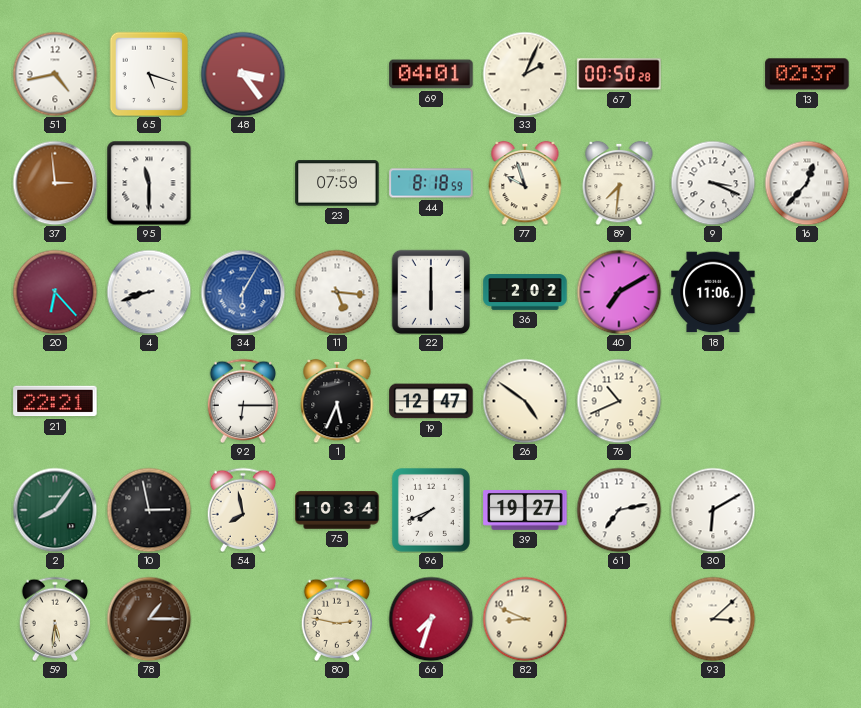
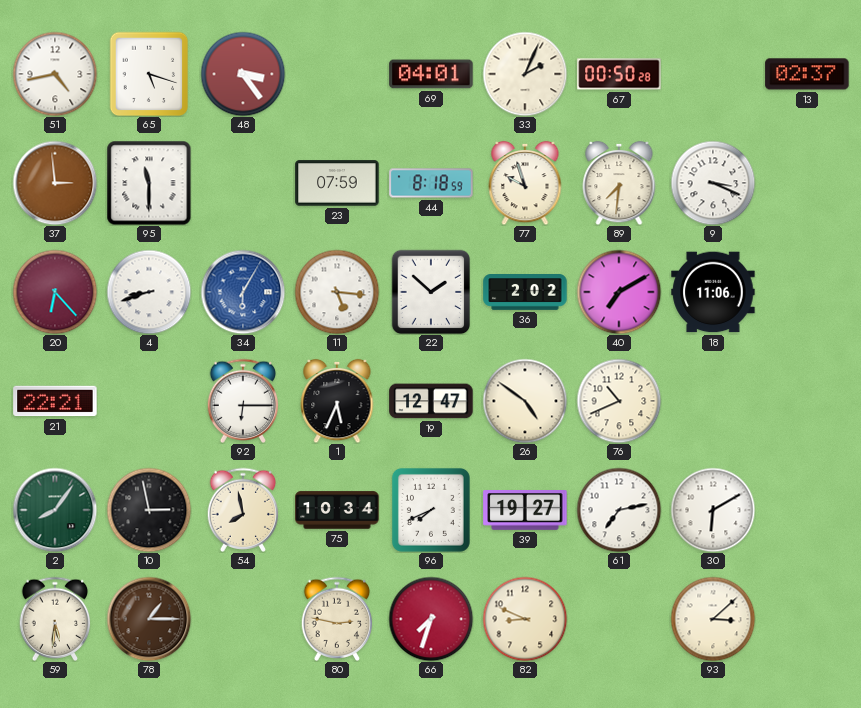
16: 12:37 -> none (807, 183)
22: 6:00 -> 1:52 (431, 292)
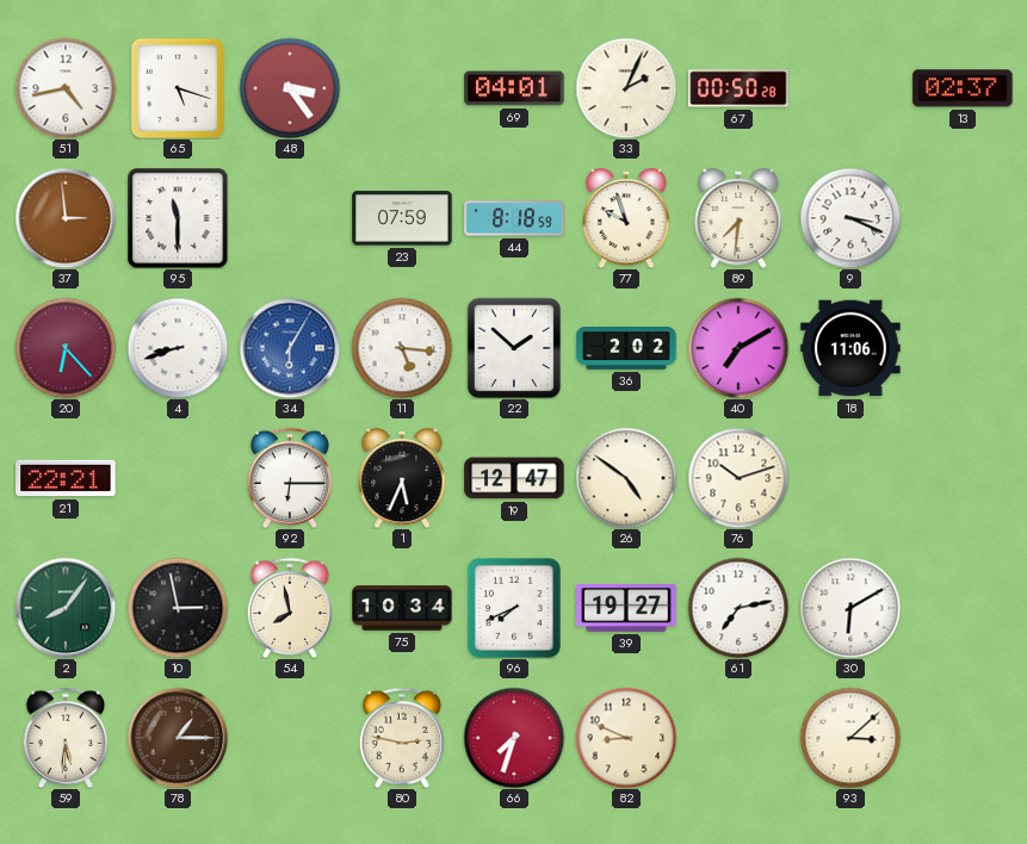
76: 10:41 -> 10:12 (738, 478)
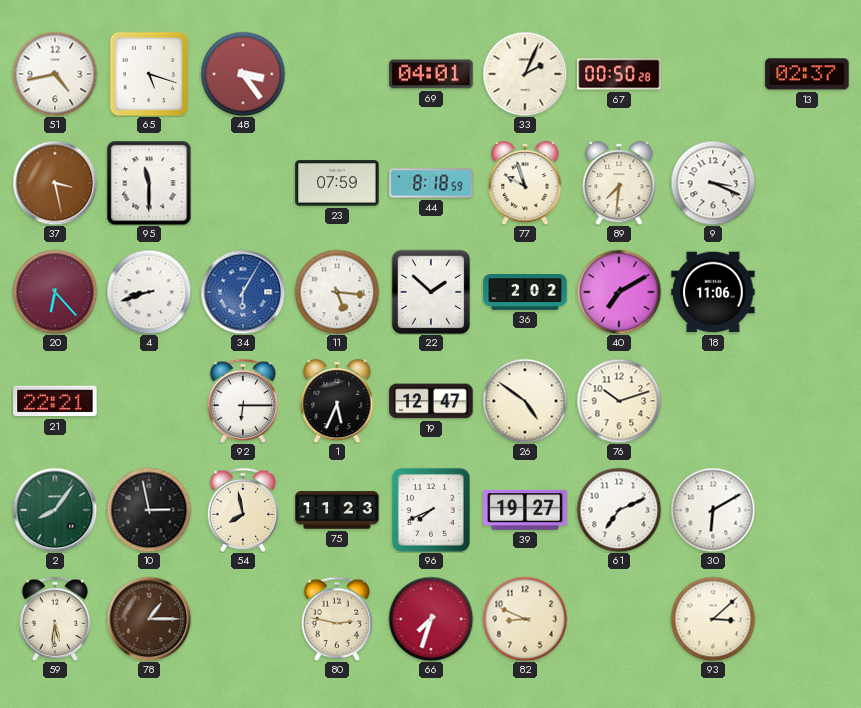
37: 2:59 -> 3:28 (55, 183)
75: 10:34 -> 11:23 (337, 510)
61: 7:13 -> 7:11 (619, 510)
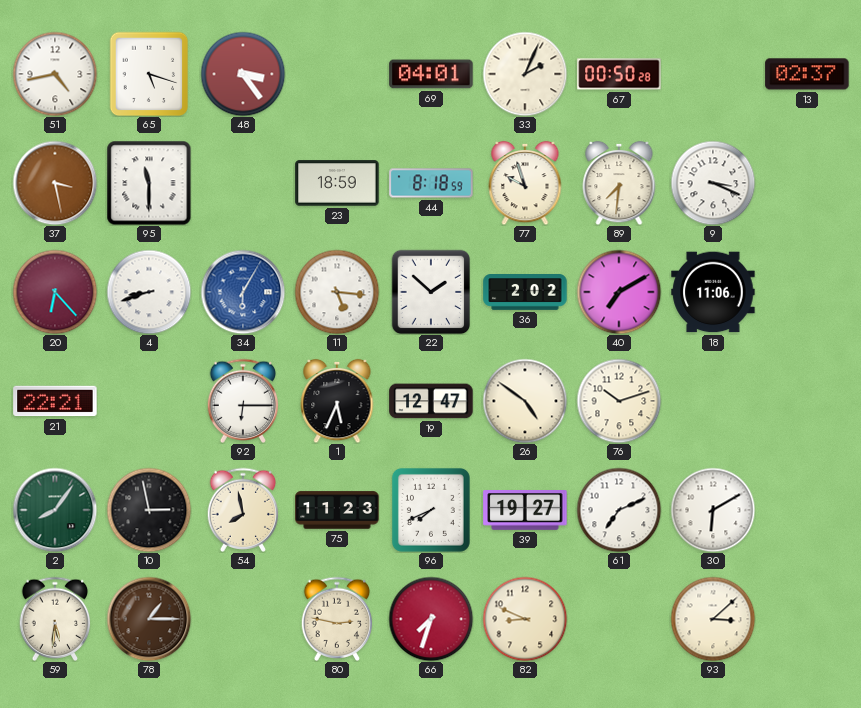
23: 07:59 -> 18:59 (337, 183)
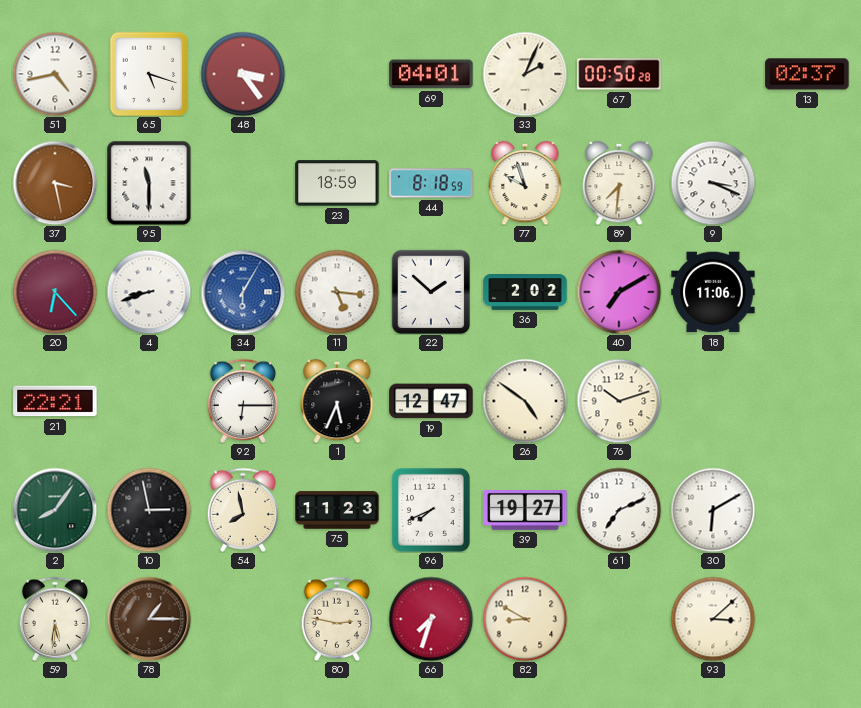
82: 8:49 -> 8:50 (525, 619)
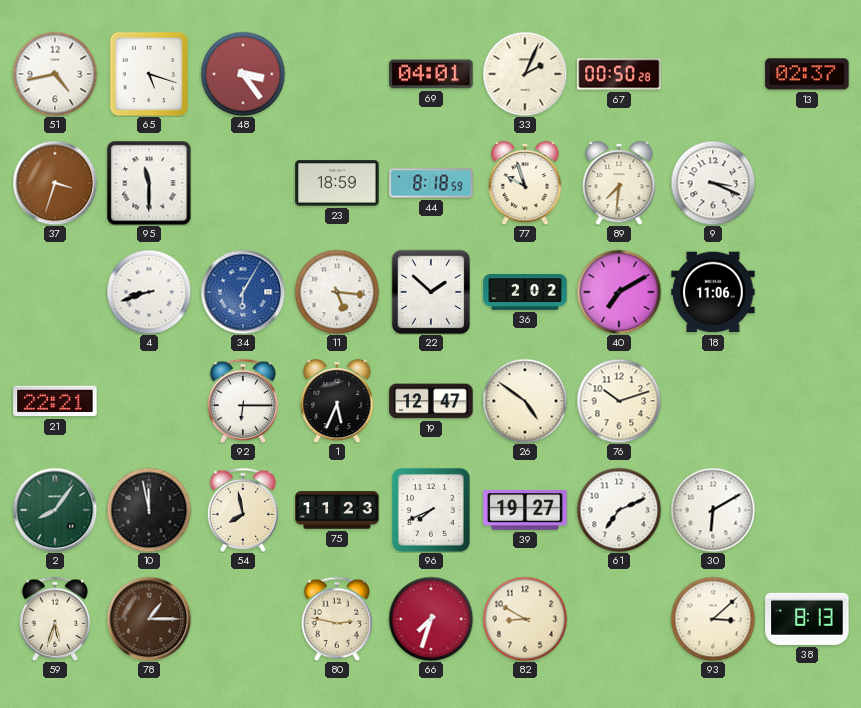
37: 3:28 -> 3:33 (55, 183)
20: 6:23 -> none (55, 292)
10: 2:58 -> 11:58 (149, 510)
59: 5:31 -> 5:33 (55, 618)
38: none -> 8:13 (807, 619)
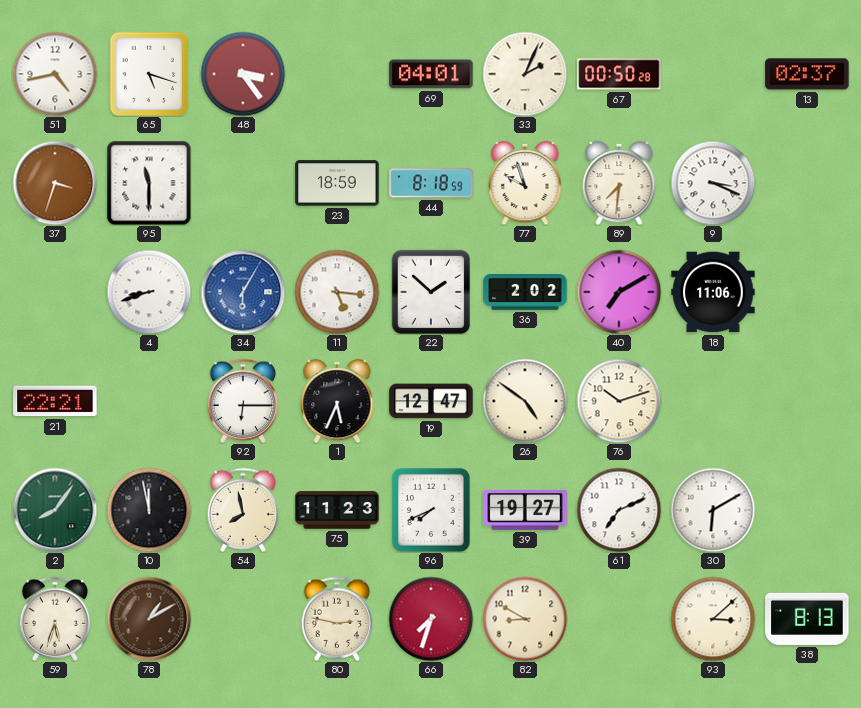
78: 1:15 -> 1:10 (149, 619)
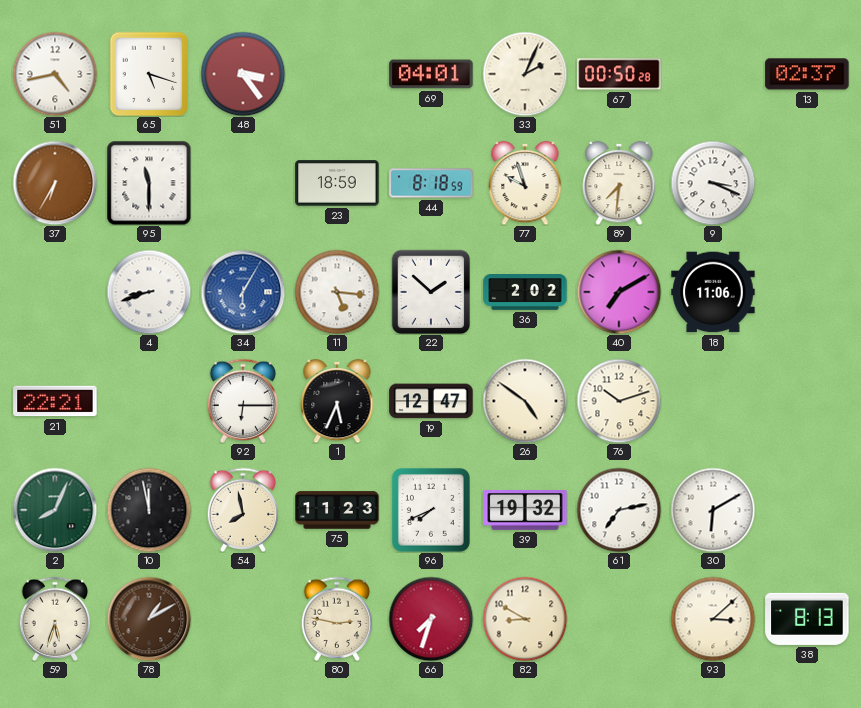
37: 3:33 -> 6:35 (55, 183)
2: 8:06 -> 8:04 (55, 510)
39: 19:27 -> 19:32 (525, 511)
61: 7:11 -> 7:13 (619, 510)
